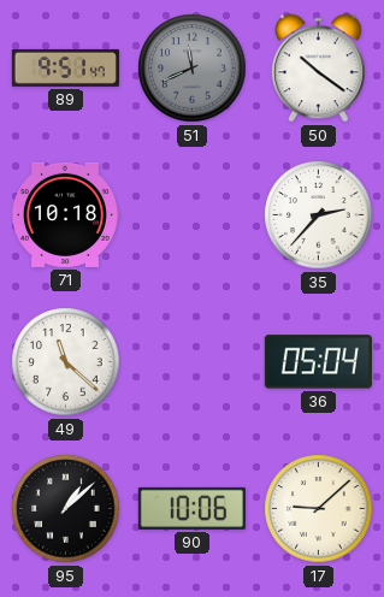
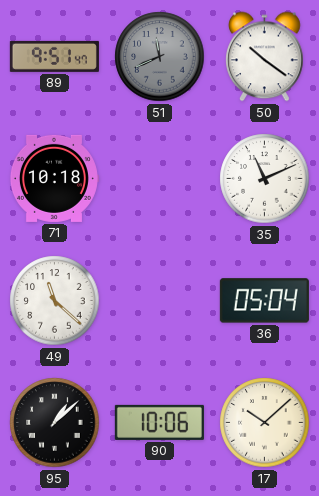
35: 2:37 -> 11:11 (265, 179)
17: 9:08 -> 10:08 (265, 423)
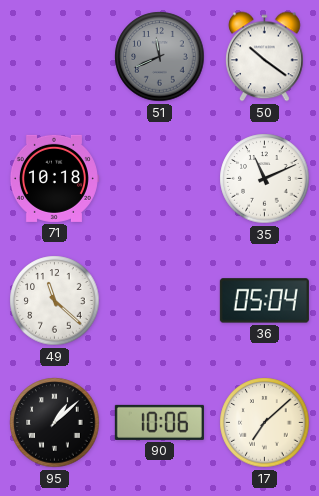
89: 9:51 -> none (54, 56)
17: 10:08 -> 7:08 (265, 423)
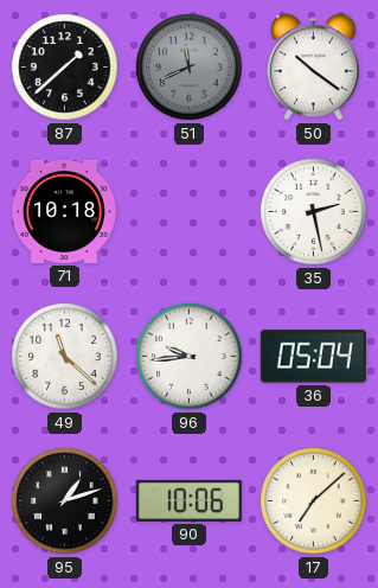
87: none -> 1:38 (65, 68)
35: 11:11 -> 2:28 (314, 212)
96: none -> 9:44 (190, 357)
95: 1:08 -> 1:12 (65, 501)
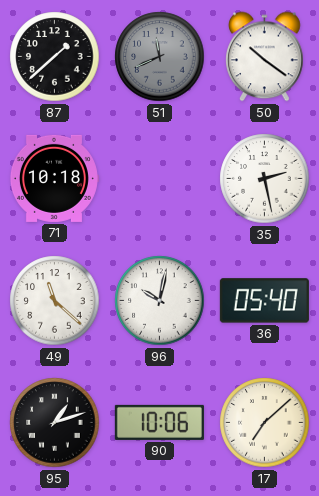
96: 9:44 -> 10:02 (160, 301)
36: 05:04 -> 05:40 (264, 301)
